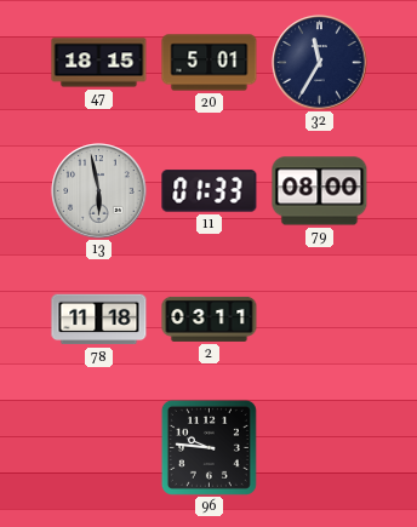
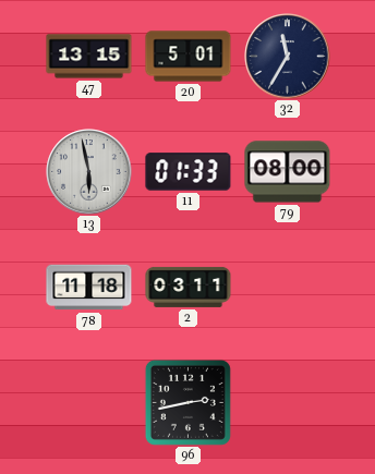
47: 18:15 -> 13:15 (89, 57)
96: 9:46 -> 2:43 (187, 402)
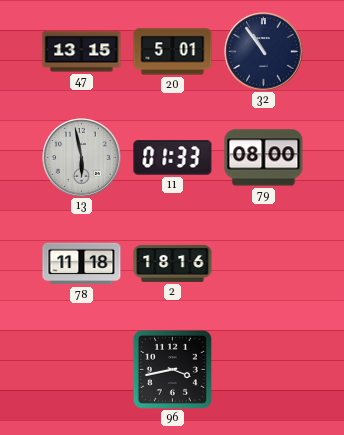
32: 11:35 -> 10:54 (264, 52)
2: 03:11 -> 18:16 (173, 263)
96: 2:43 -> 3:43 (172, 369)
